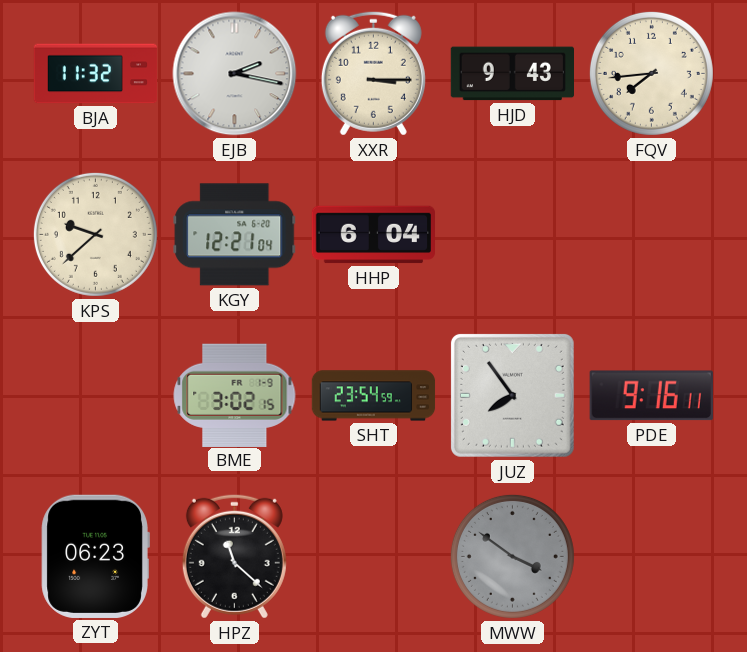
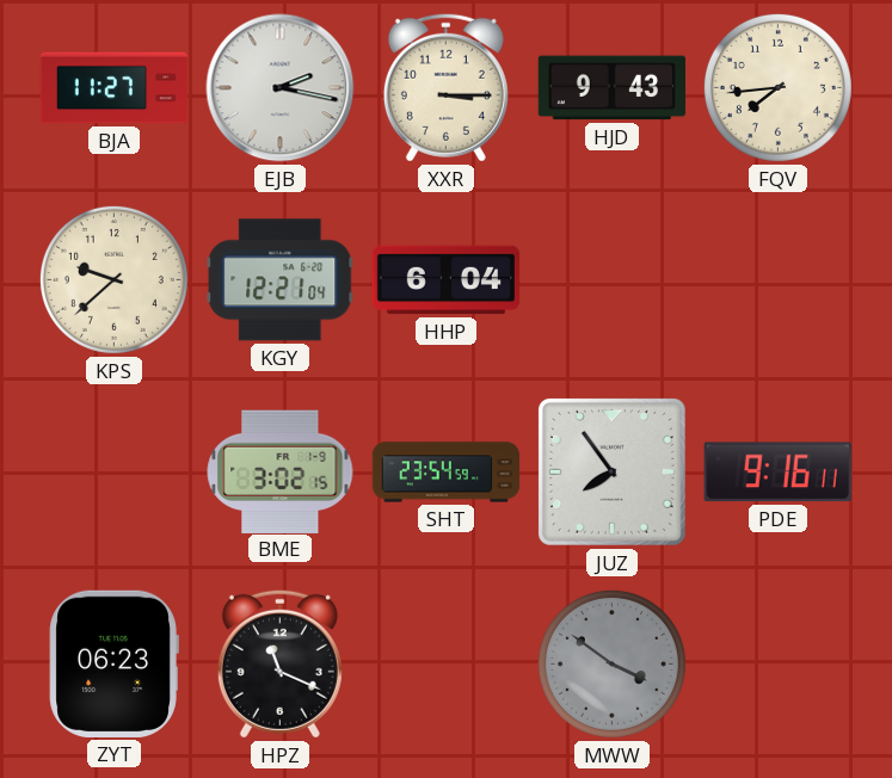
BJA: 11:32 -> 11:27 (115, 88)
HPZ: 11:22 -> 11:19 (279, 663)
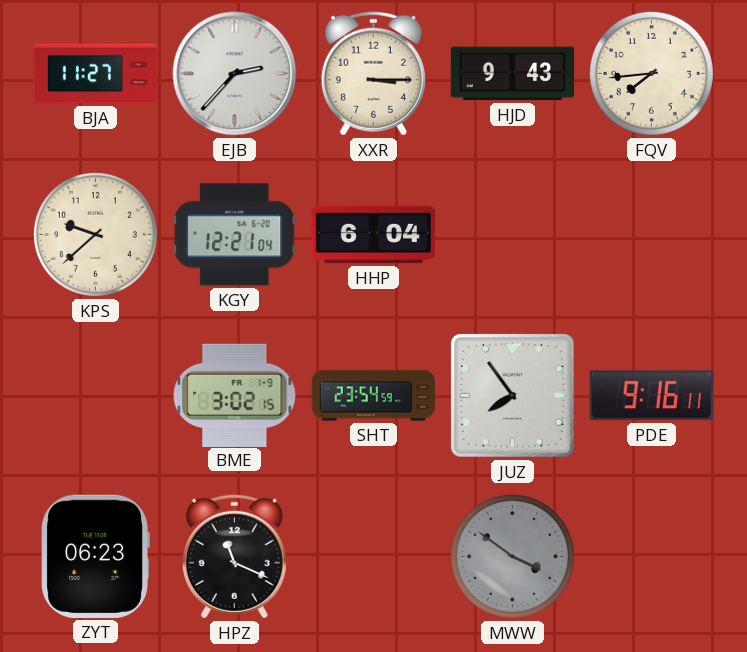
EJB: 2:17 -> 2:37 (235, 74)
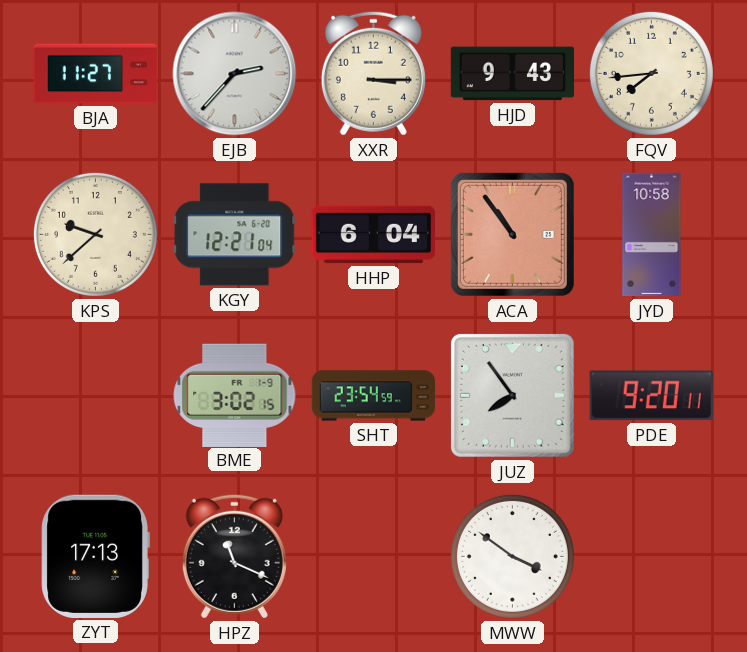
ACA: none -> 10:54 (512, 234)
JYD: none -> 10:58 (652, 235)
PDE: 9:16 -> 9:20 (651, 396)
ZYT: 06:23 -> 17:13 (95, 556)
MWW dial: grey -> white (512, 556)
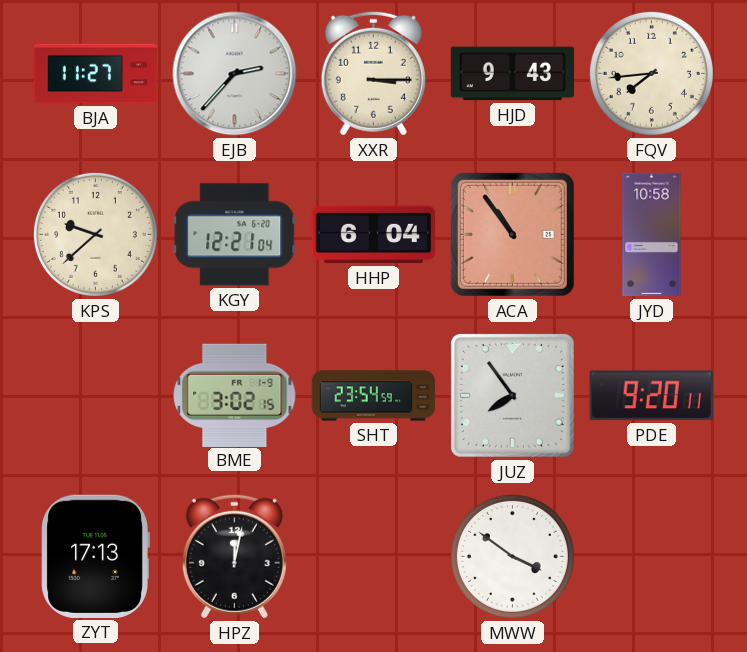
HPZ: 11:19 -> 12:02 (234, 556)
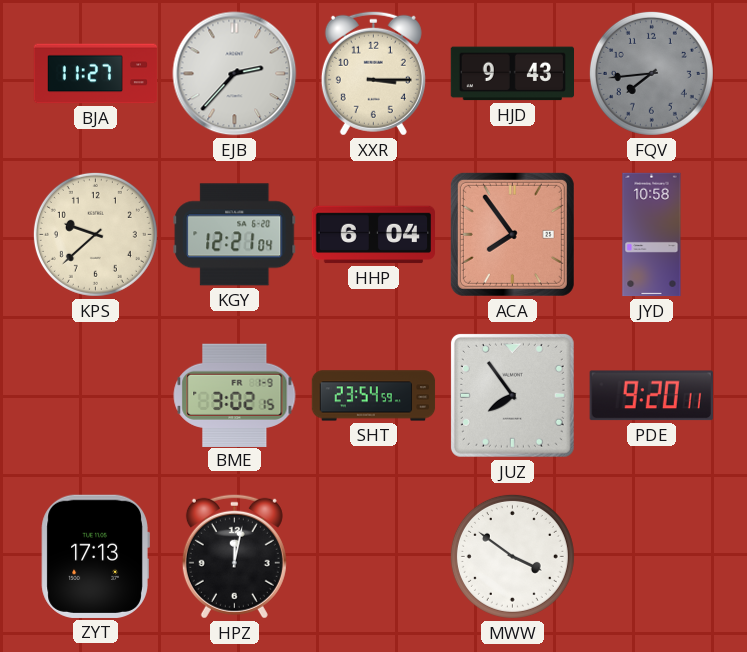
FQV dial: cream -> grey (651, 73)
ACA: 10:54 -> 7:54 (512, 234)
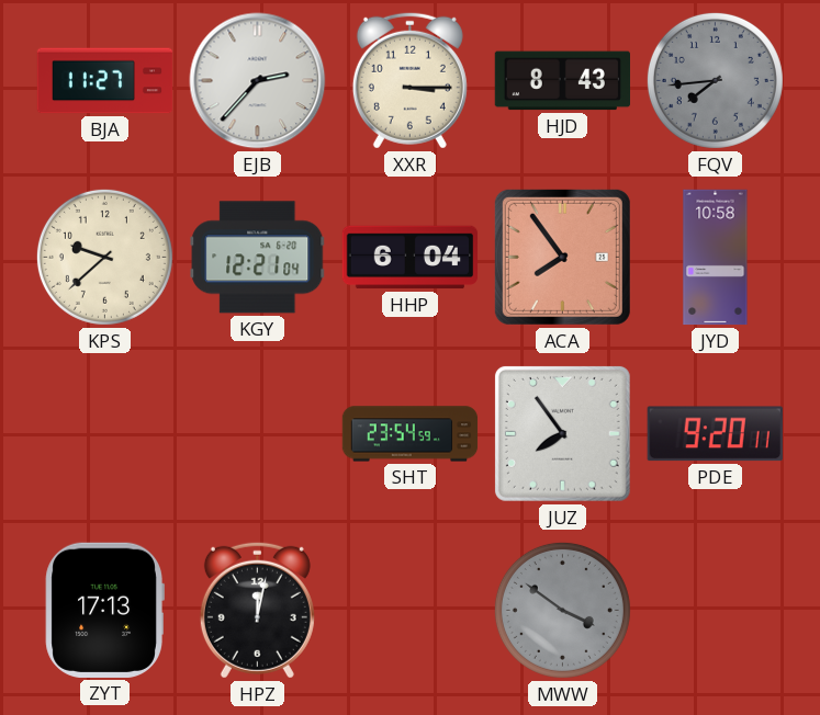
HJD: 9:43 -> 8:43 (562, 81)
BME: 3:02 -> none (235, 395)
MWW dial: white -> grey (562, 610)
